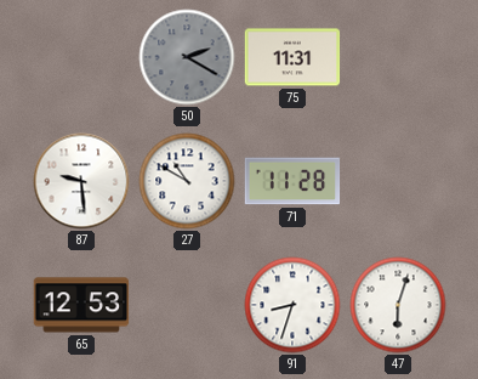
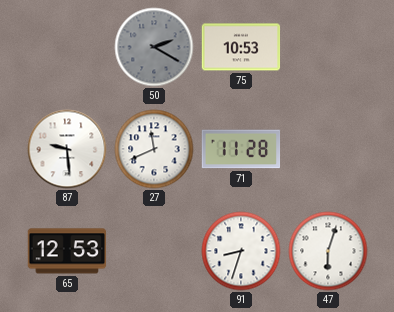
75: 11:31 -> 10:53 (241, 47)
27: 10:50 -> 11:41 (154, 149)
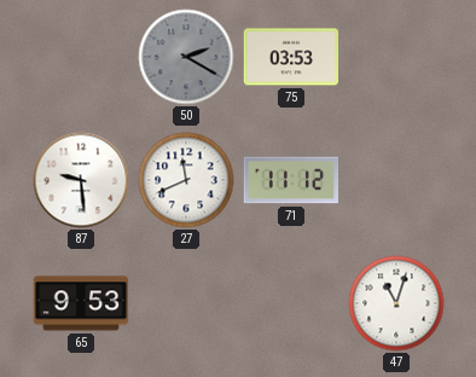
75: 10:53 -> 03:53 (291, 57)
71: 11:28 -> 11:12 (291, 180)
65: 12:53 -> 9:53 (81, 303)
91: 8:33 -> none (241, 251)
47: 6:03 -> 11:03 (396, 303)
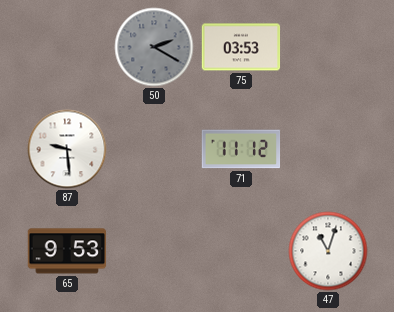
27: 11:41 -> none (186, 180)
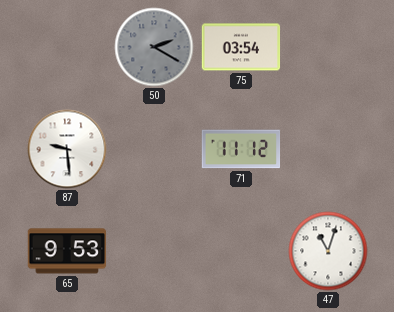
75: 03:53 -> 03:54 (241, 47)
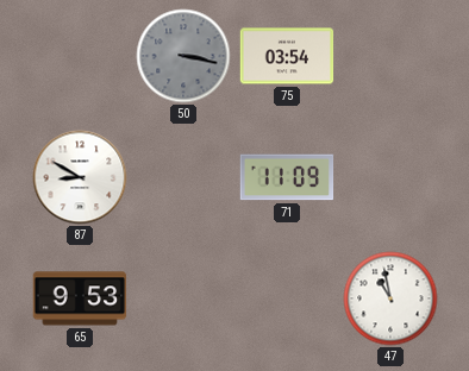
50: 2:20 -> 3:17 (183, 56)
87: 9:29 -> 8:50 (80, 177)
71: 11:12 -> 11:09 (287, 177)
47: 11:03 -> 10:58 (390, 298)
